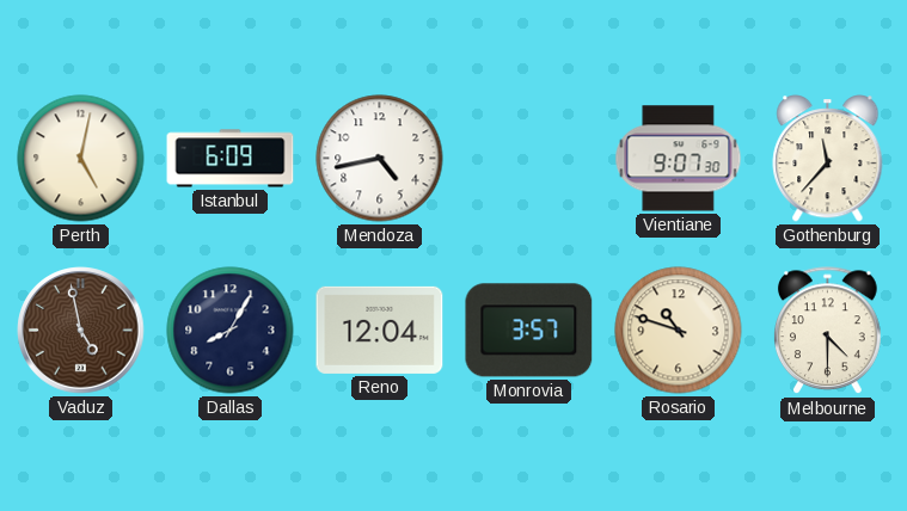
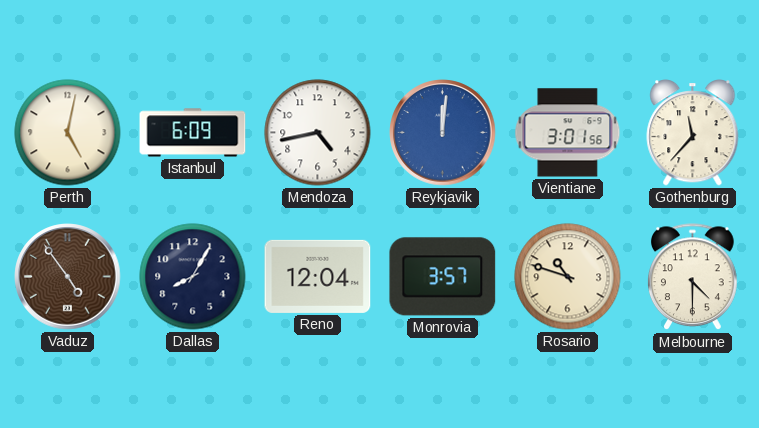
Reykjavik: none -> 12:01 (443, 133)
Vientiane: 9:07 -> 3:01 (568, 133)
Vaduz: 4:58 -> 4:54 (68, 277)
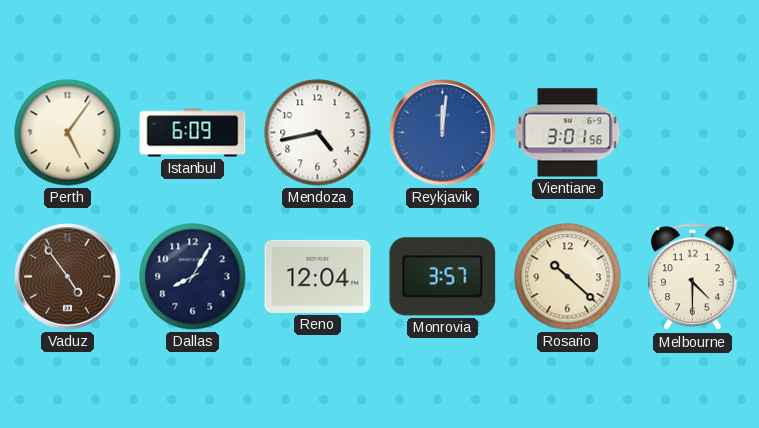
Perth: 5:02 -> 5:06 (68, 133)
Gothenburg: 11:37 -> none (693, 133)
Rosario: 10:48 -> 10:22 (568, 277)
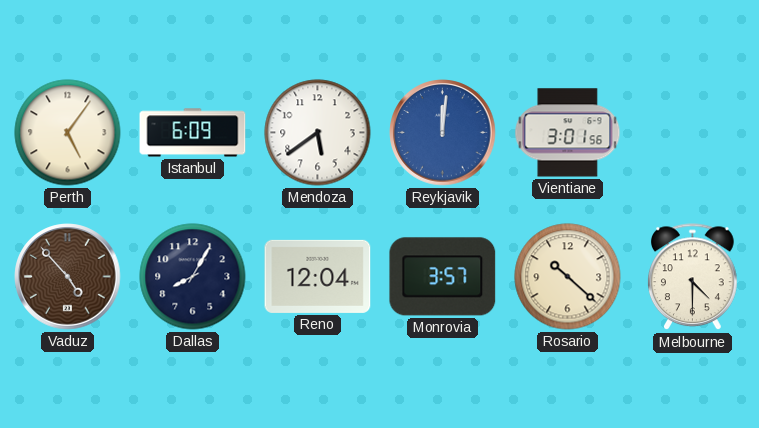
Mendoza: 4:43 -> 5:39 (318, 133)
Vaduz: 4:54 -> 4:53 (68, 277)
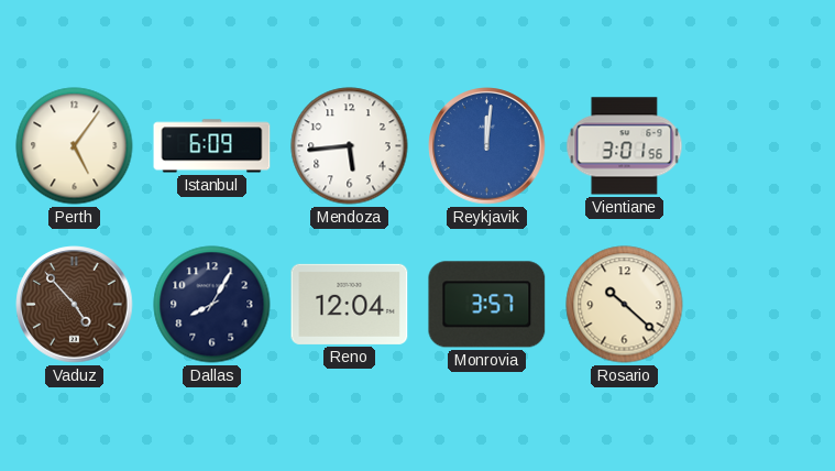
Mendoza: 5:39 -> 5:44 (350, 146)
Melbourne: 4:30 -> none (693, 277)
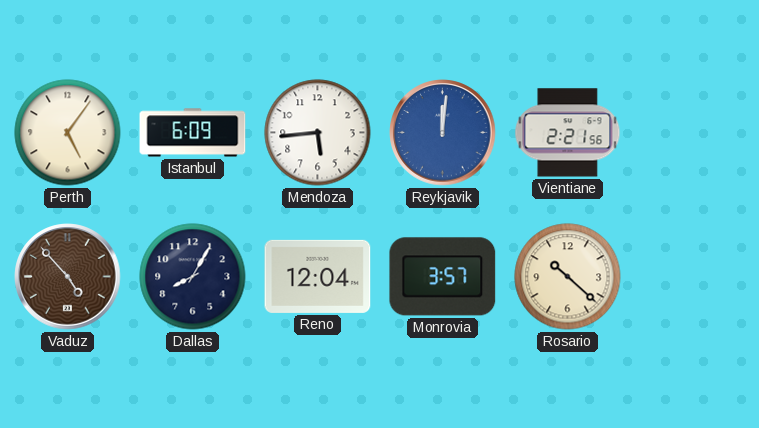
Vientiane: 3:01 -> 2:21 (568, 133)
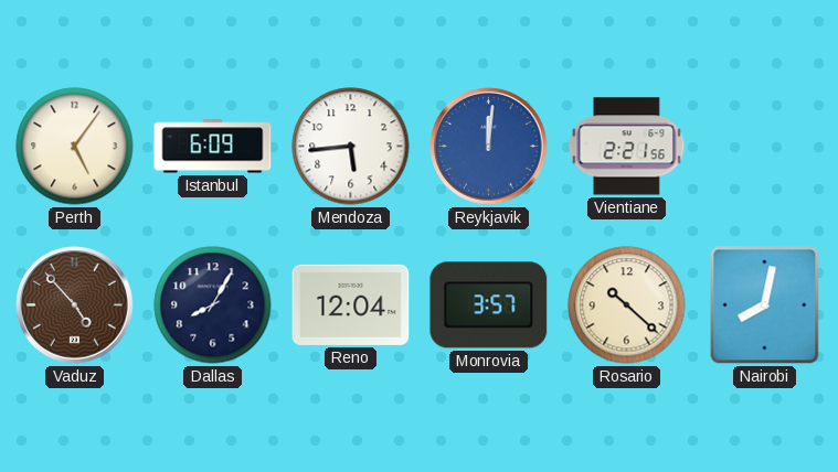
Nairobi: none -> 8:02 (765, 305)
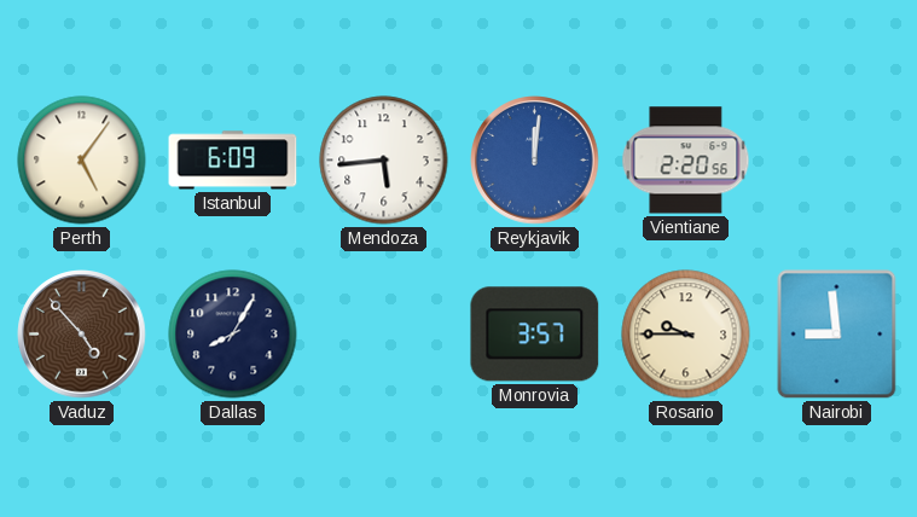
Vientiane: 2:21 -> 2:20 (686, 161)
Reno: 12:04 -> none (351, 304)
Rosario: 10:22 -> 9:45 (686, 335)
Nairobi: 8:02 -> 8:59 (837, 335)
